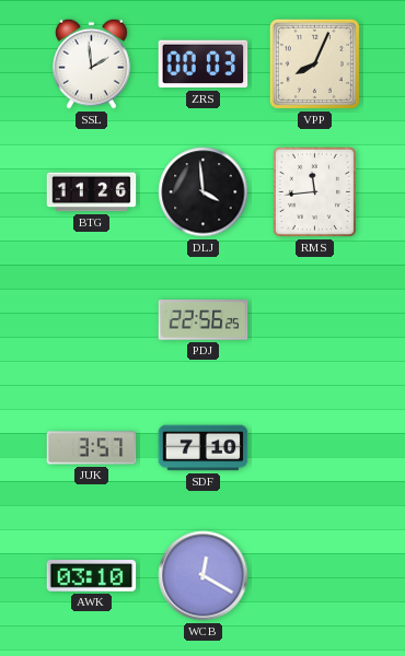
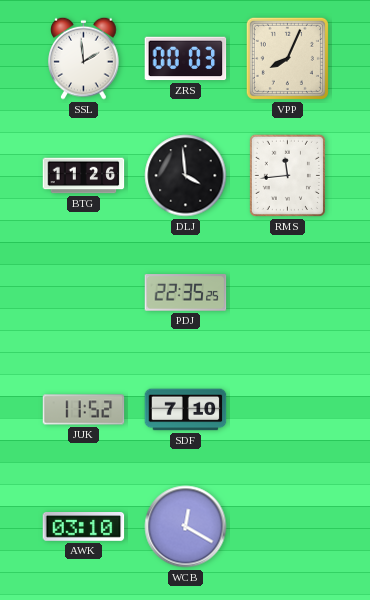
PDJ: 22:56 -> 22:35 (186, 293)
JUK: 3:57 -> 11:52 (84, 410)
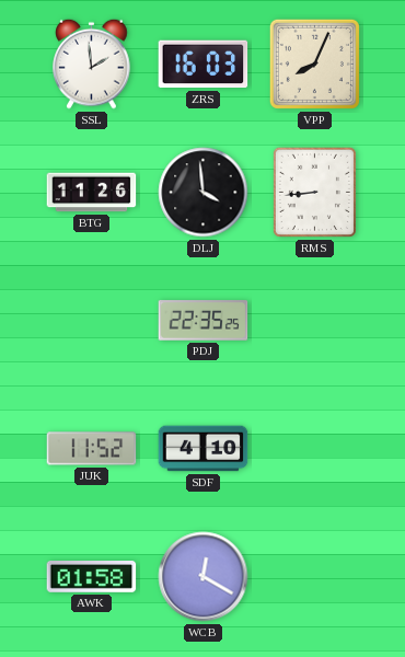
ZRS: 00:03 -> 16:03 (204, 65)
RMS: 11:44 -> 8:44 (314, 192)
SDF: 7:10 -> 4:10 (204, 449)
AWK: 03:10 -> 01:58 (92, 577)
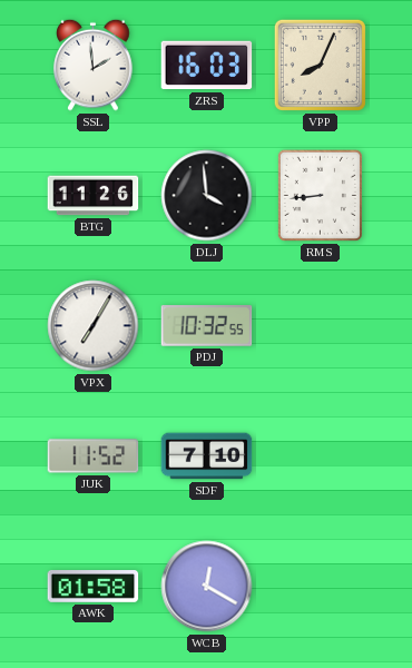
VPX: none -> 7:05 (94, 326)
PDJ: 22:35 -> 10:32 (207, 326)
SDF: 4:10 -> 7:10 (207, 456)
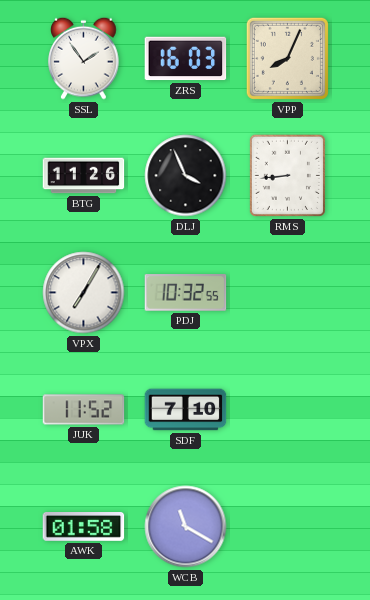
SSL: 1:59 -> 1:54 (84, 58)
DLJ: 3:59 -> 3:56 (186, 176)
WCB: 12:20 -> 11:20 (186, 527)
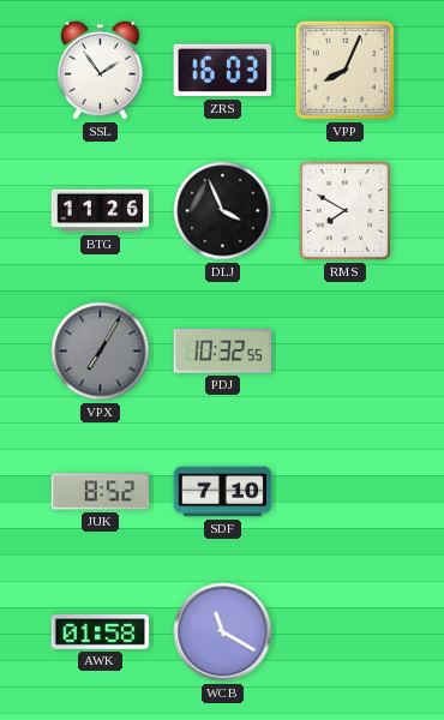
RMS: 8:44 -> 7:50 (344, 210)
VPX dial: white -> grey (101, 352)
JUK: 11:52 -> 8:52 (101, 492)
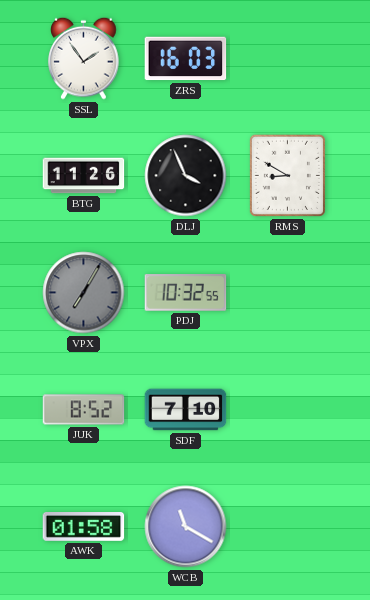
VPP: 8:04 -> none (344, 70)
RMS: 7:50 -> 8:50 (287, 175)
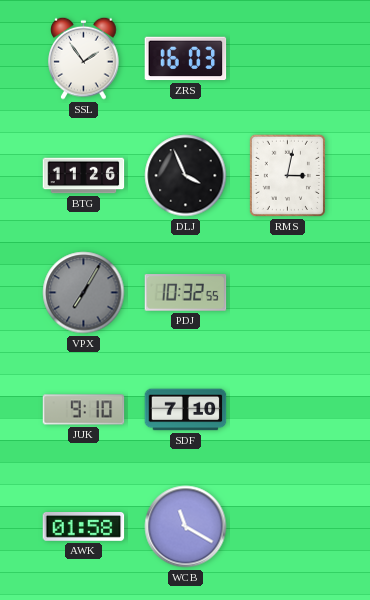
RMS: 8:50 -> 3:02 (287, 175)
JUK: 8:52 -> 9:10 (84, 410)
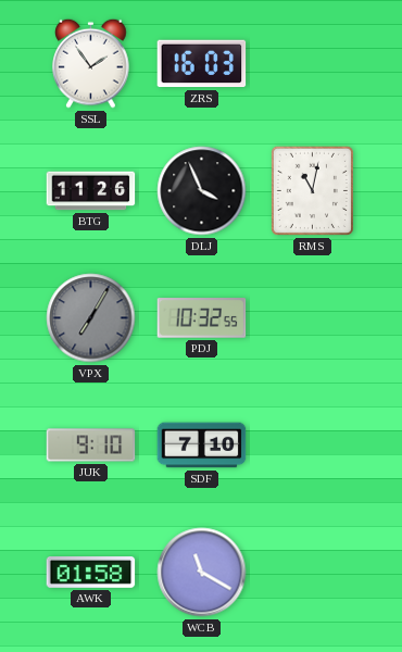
RMS: 3:02 -> 11:02 (312, 190)
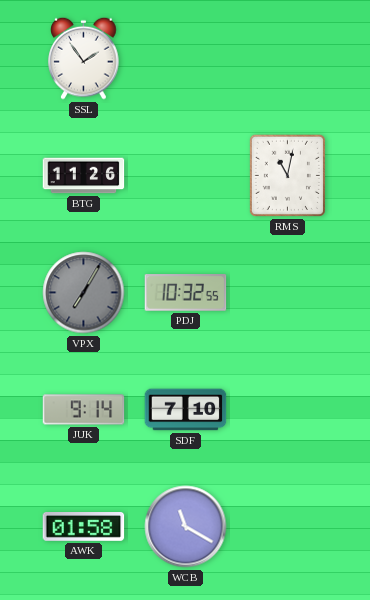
ZRS: 16:03 -> none (202, 64)
DLJ: 3:56 -> none (202, 191)
JUK: 9:10 -> 9:14 (84, 410)
